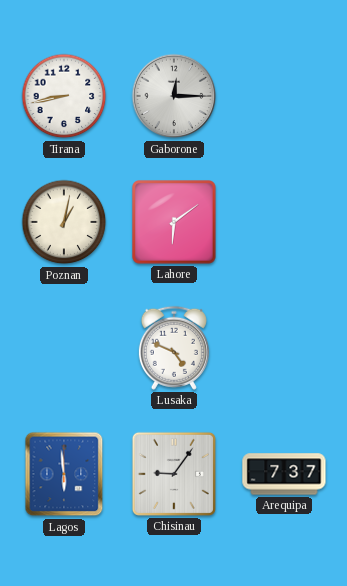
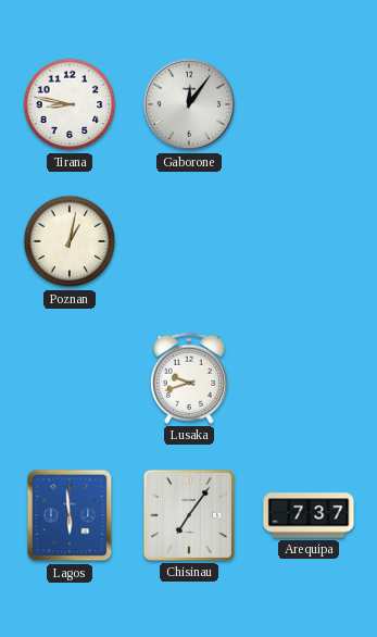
Tirana: 8:43 -> 8:47 (70, 104)
Gaborone: 12:15 -> 12:06 (189, 104)
Lahore: 6:09 -> none (174, 222)
Lusaka: 4:49 -> 9:42 (189, 378)
Chisinau: 9:06 -> 7:06 (189, 515)
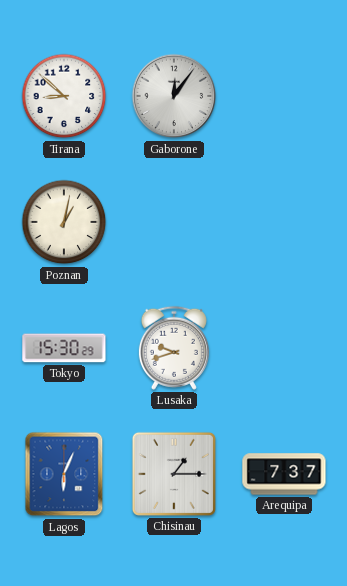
Tirana: 8:47 -> 8:52 (64, 96)
Tokyo: none -> 15:30 (64, 348)
Lagos: 5:59 -> 6:04 (64, 474)
Chisinau: 7:06 -> 1:15 (174, 474)
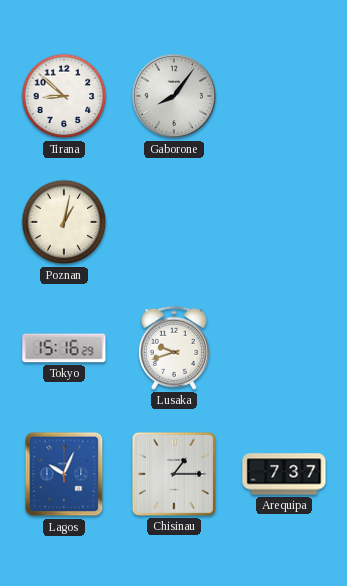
Gaborone: 12:06 -> 8:06 (174, 96)
Tokyo: 15:30 -> 15:16 (64, 348)
Lagos: 6:04 -> 10:04 (64, 474)
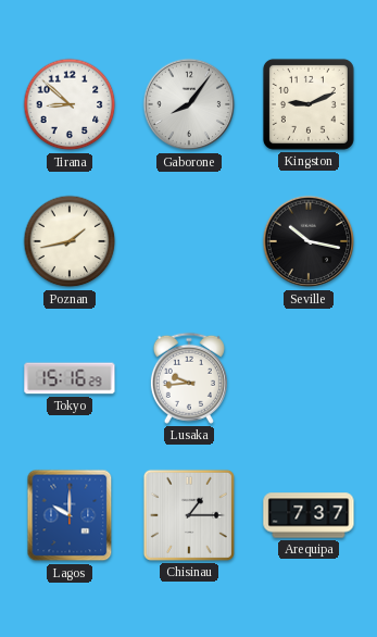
Kingston: none -> 9:11 (309, 104)
Poznan: 1:02 -> 1:43 (70, 241)
Seville: none -> 10:17 (309, 241)
Lusaka: 9:42 -> 9:44 (189, 378)
Lagos: 10:04 -> 10:00 (70, 515)
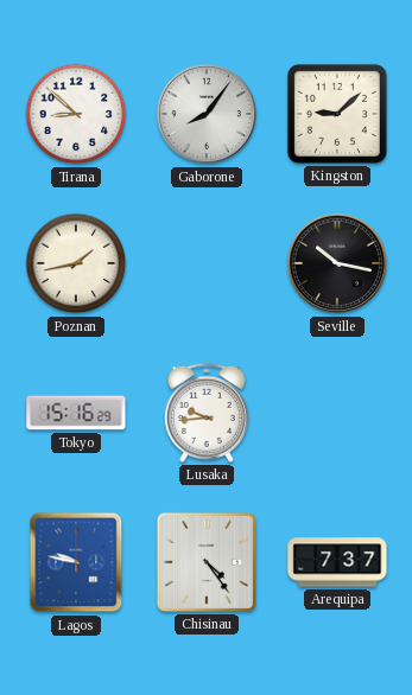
Kingston: 9:11 -> 9:08 (337, 114)
Lagos: 10:00 -> 9:47 (76, 562)
Chisinau: 1:15 -> 4:24 (207, 562)
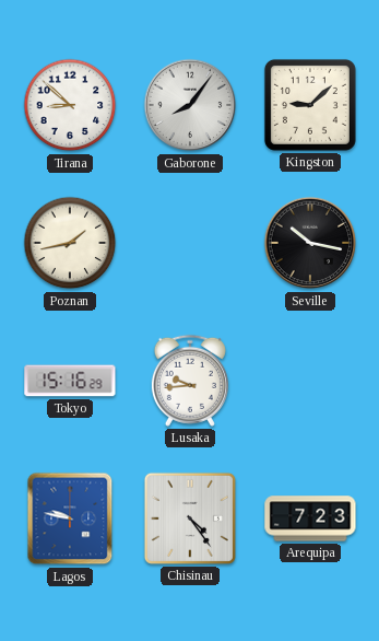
Arequipa: 7:37 -> 7:23 (310, 518)
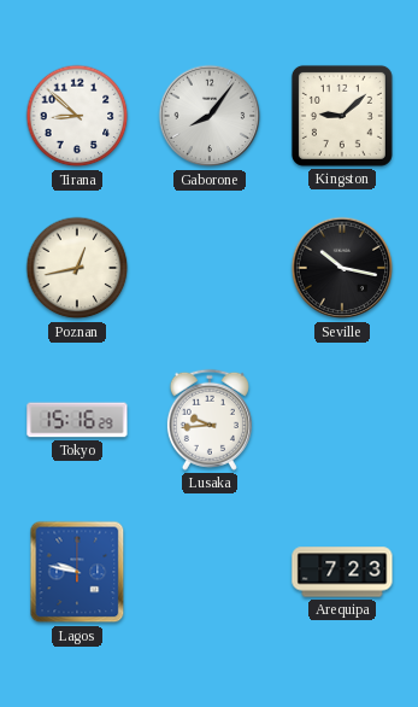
Poznan: 1:43 -> 12:43 (77, 268)
Chisinau: 4:24 -> none (190, 518)
